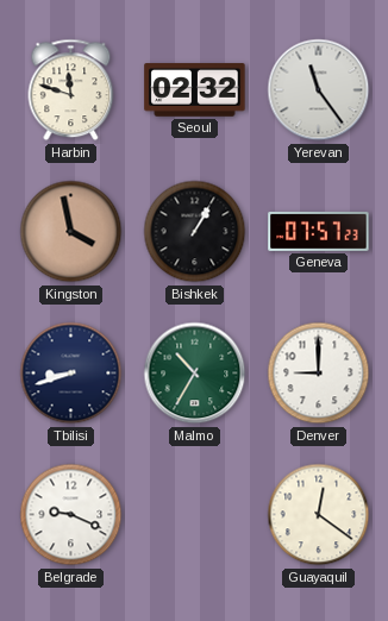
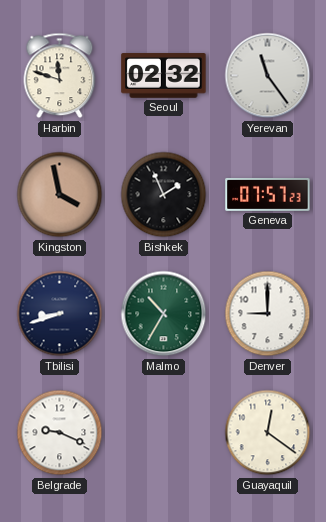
Bishkek: 1:05 -> 1:56 (164, 195)
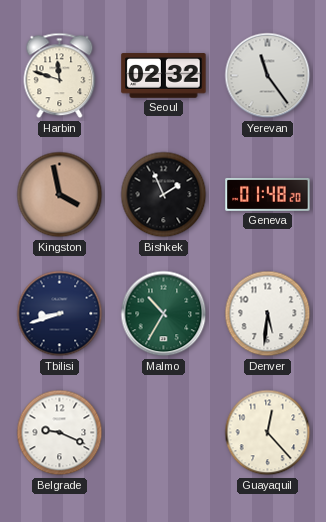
Geneva: 07:57 -> 01:48 (268, 194)
Denver: 9:00 -> 5:31 (268, 314)
Guayaquil: 12:21 -> 12:23 (268, 433)
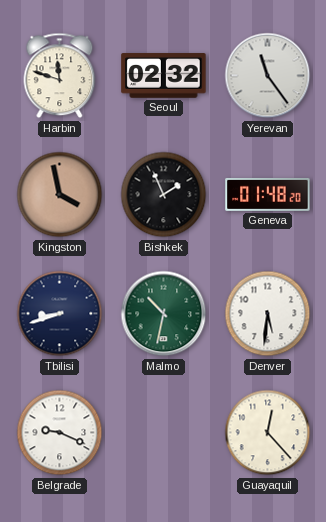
Malmo: 10:35 -> 10:32 (164, 314)
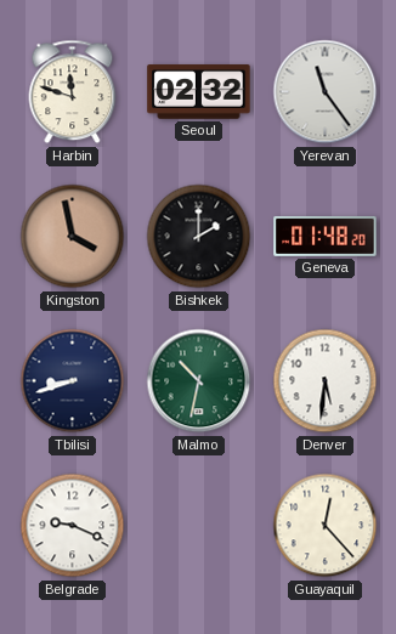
Bishkek: 1:56 -> 2:00 (199, 237)
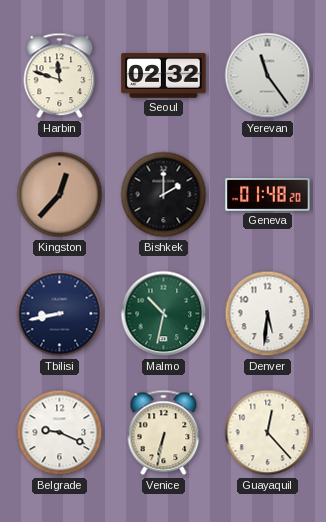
Kingston: 3:58 -> 12:37 (60, 195)
Tbilisi: 8:42 -> 8:43 (60, 314)
Venice: none -> 6:32 (164, 433)
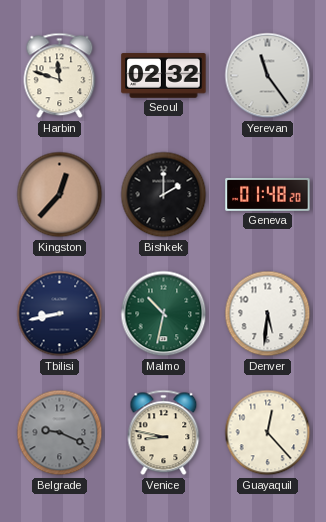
Belgrade dial: white -> grey (60, 433)
Venice: 6:32 -> 8:47 (164, 433)
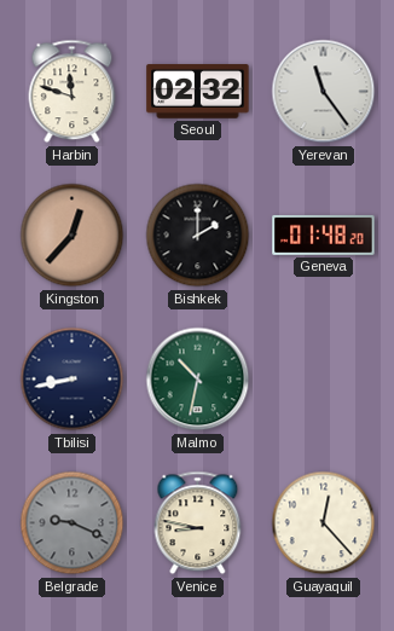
Denver: 5:31 -> none (268, 314)
